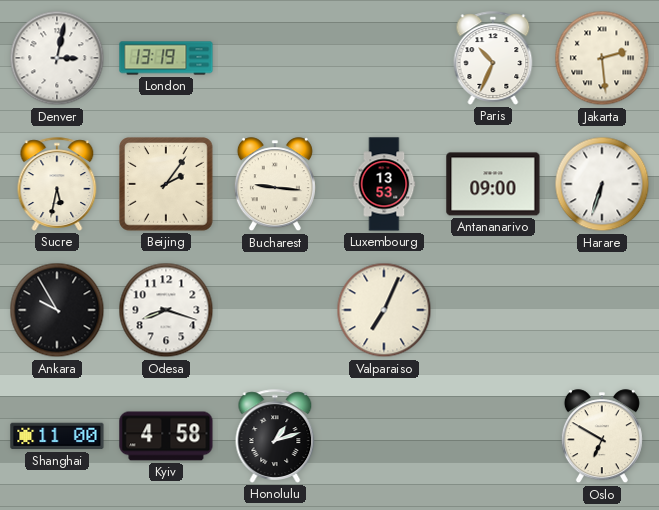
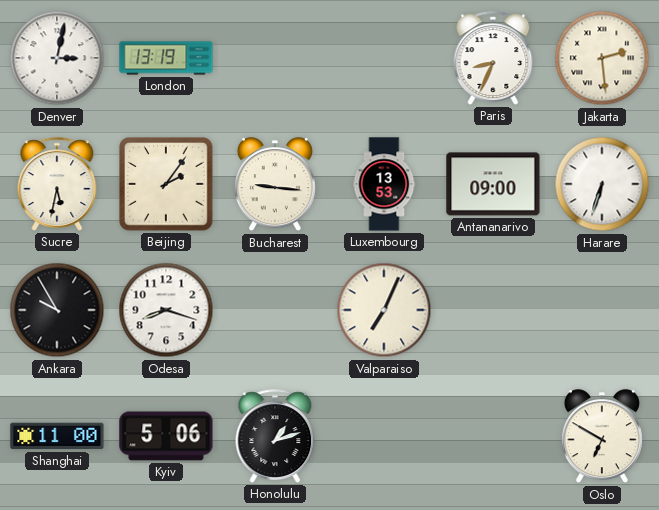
Paris: 10:34 -> 8:34 (493, 58)
Kyiv: 4:58 -> 5:06 (166, 436)
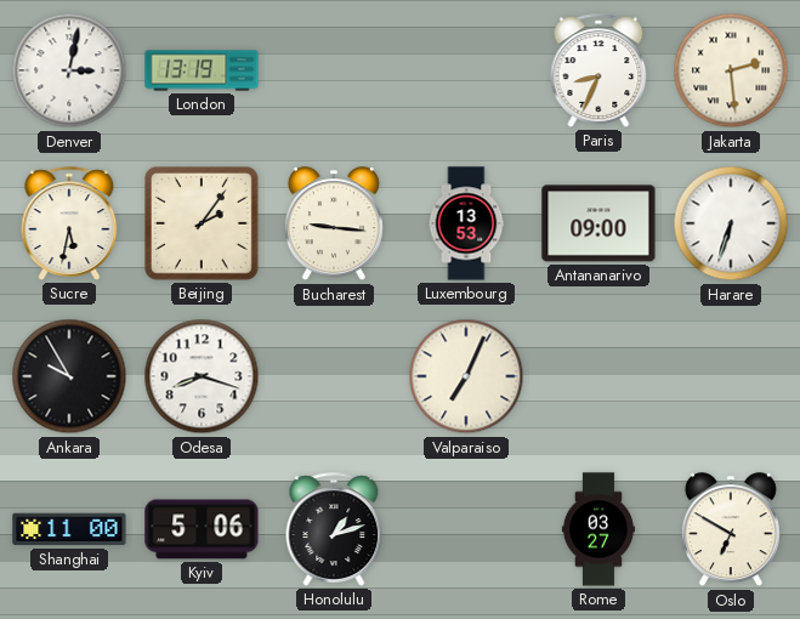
Rome: none -> 03:27 (598, 529)
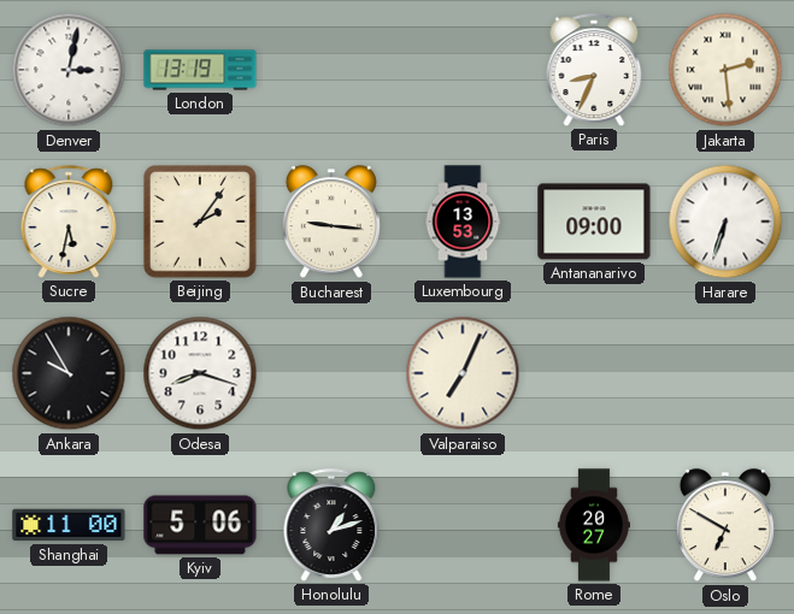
Rome: 03:27 -> 20:27 (594, 525)
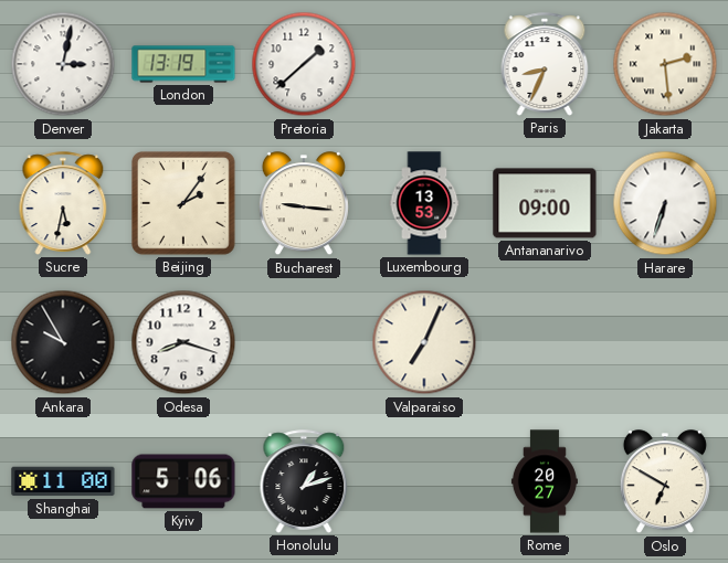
Pretoria: none -> 1:38 (304, 64)
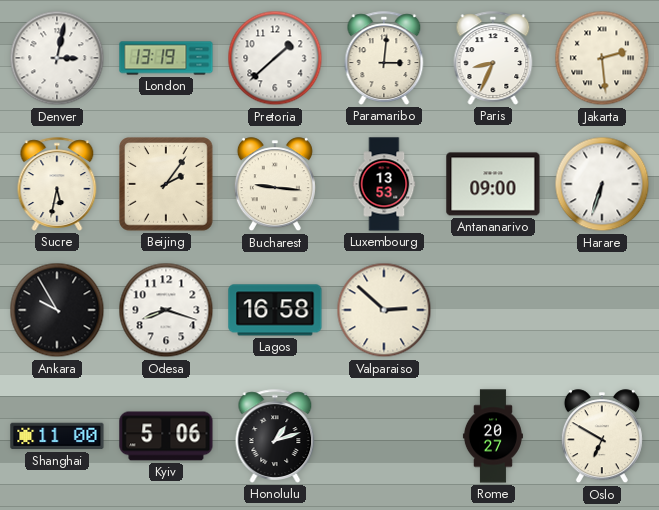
Paramaribo: none -> 3:01 (384, 58)
Lagos: none -> 16:58 (275, 310)
Valparaiso: 7:04 -> 2:52 (384, 310)
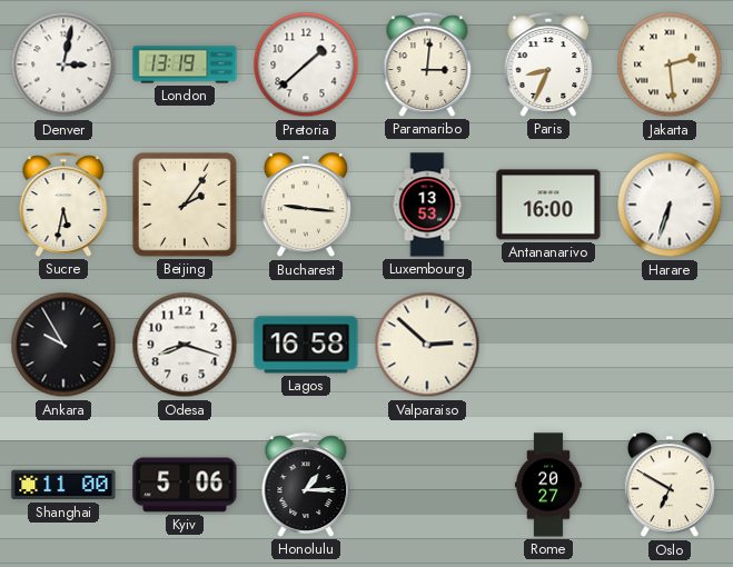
Antananarivo: 09:00 -> 16:00 (548, 205)
Honolulu: 1:12 -> 1:15 (306, 485)
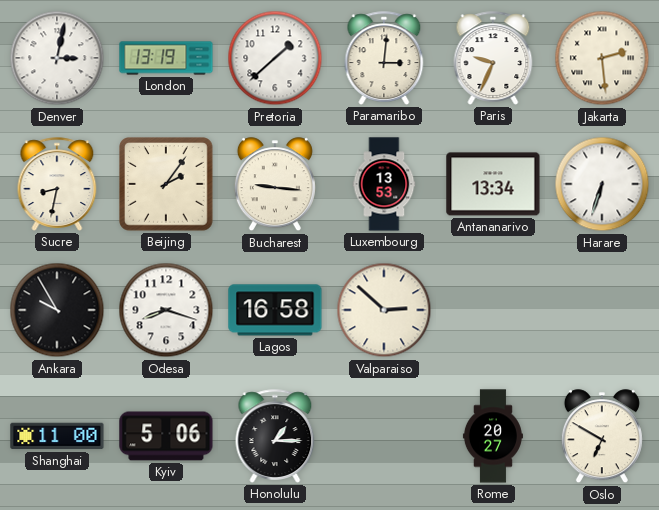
Paris: 8:34 -> 9:34 (493, 58)
Sucre: 5:32 -> 8:32 (57, 184)
Antananarivo: 16:00 -> 13:34 (493, 184)
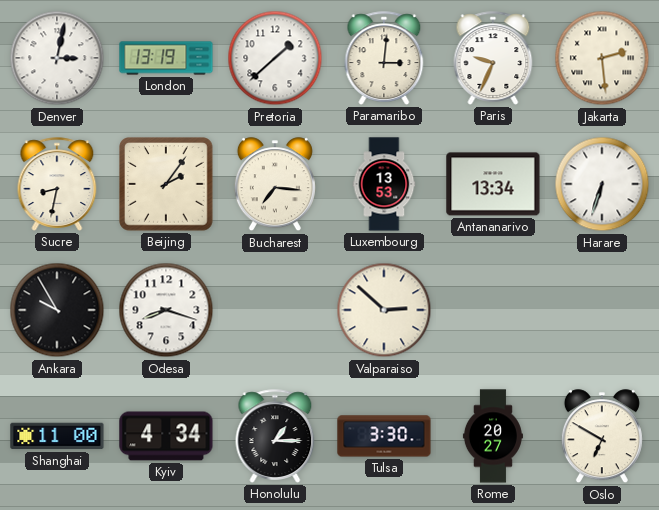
Bucharest: 9:16 -> 7:16 (275, 185)
Lagos: 16:58 -> none (275, 310)
Kyiv: 5:06 -> 4:34 (166, 436)
Tulsa: none -> 3:30 (384, 436)
